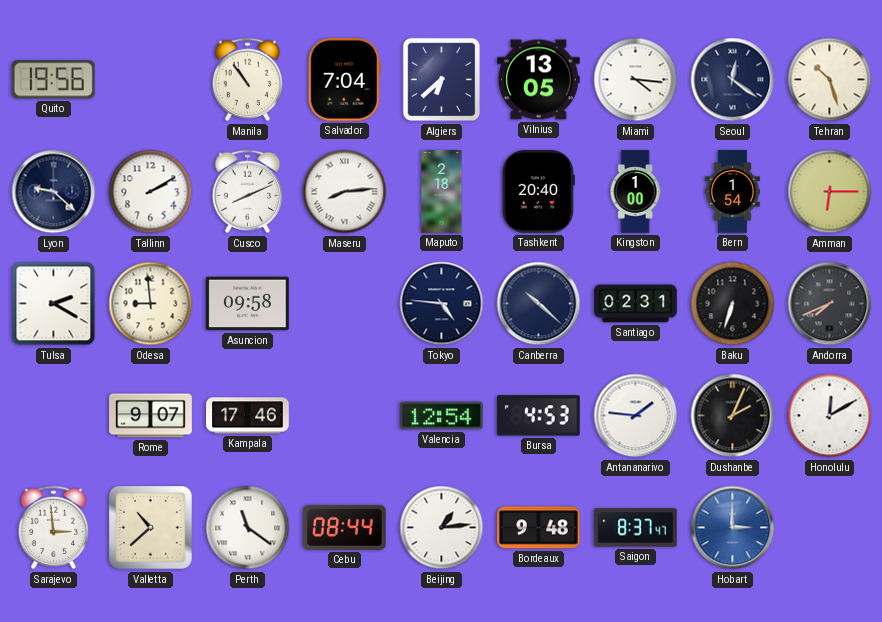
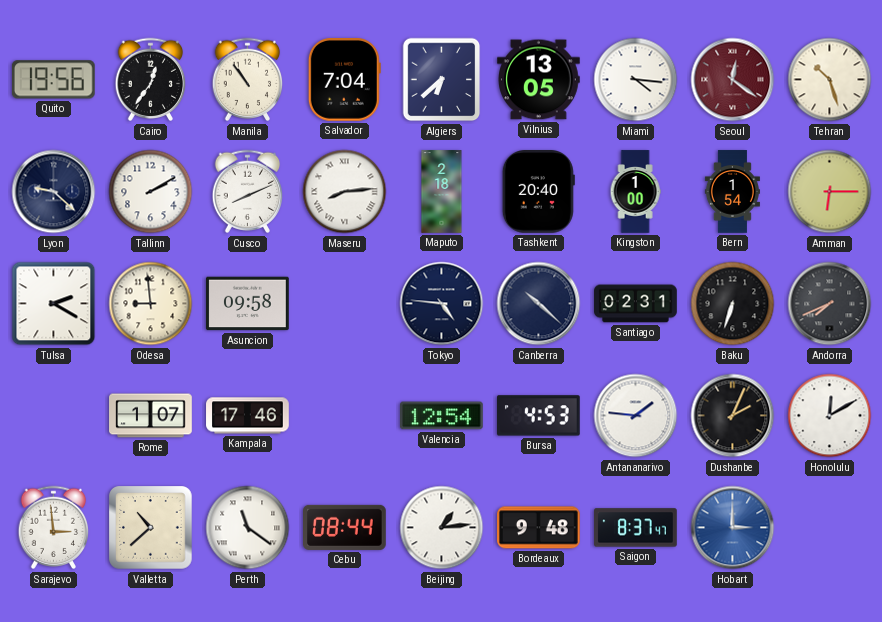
Cairo: none -> 12:36 (151, 80)
Seoul dial: navy -> burgundy (733, 80)
Rome: 9:07 -> 1:07 (151, 416)
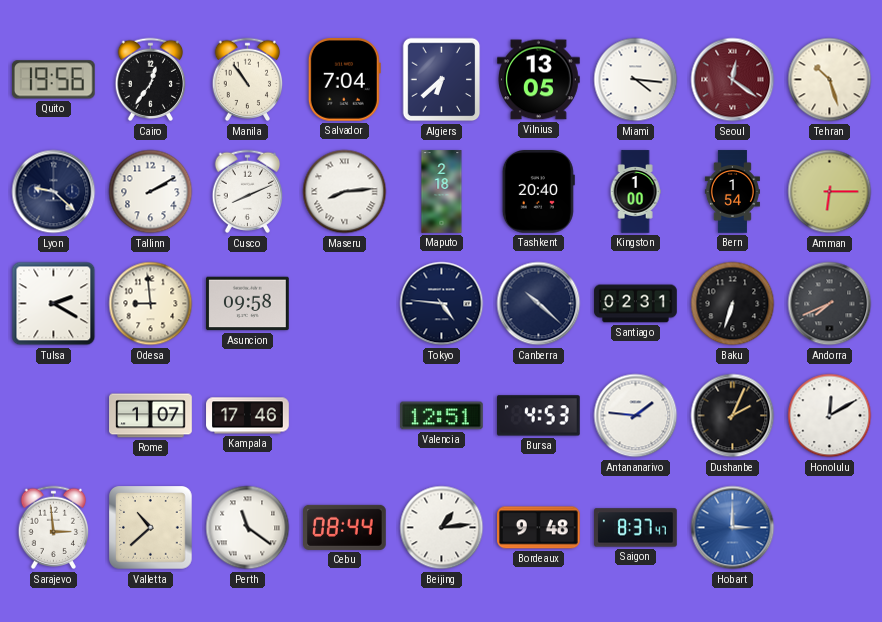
Valencia: 12:54 -> 12:51 (442, 416)
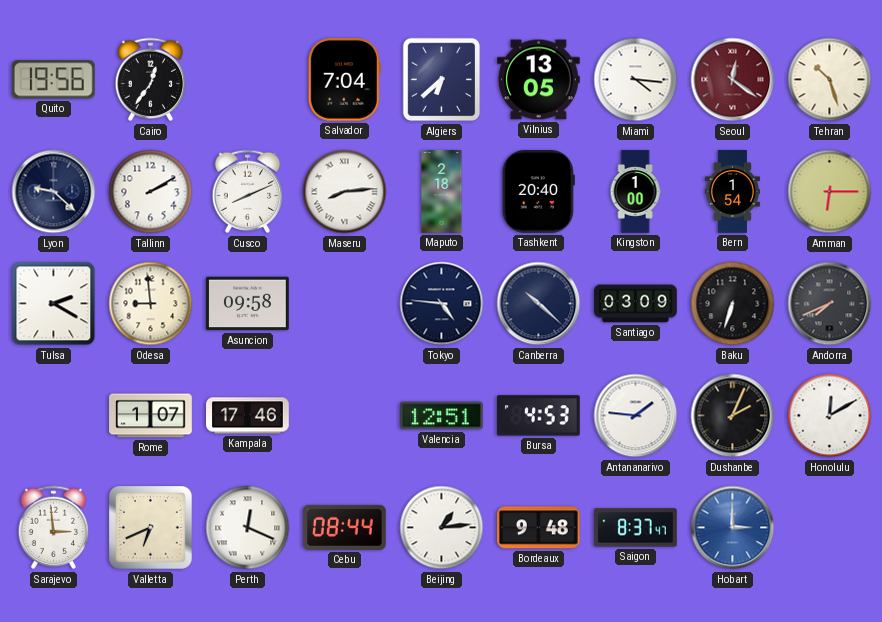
Manila: 10:54 -> none (248, 80)
Santiago: 02:31 -> 03:09 (636, 304)
Valletta: 10:38 -> 6:41 (151, 528)
Perth: 11:21 -> 12:19 (248, 528)
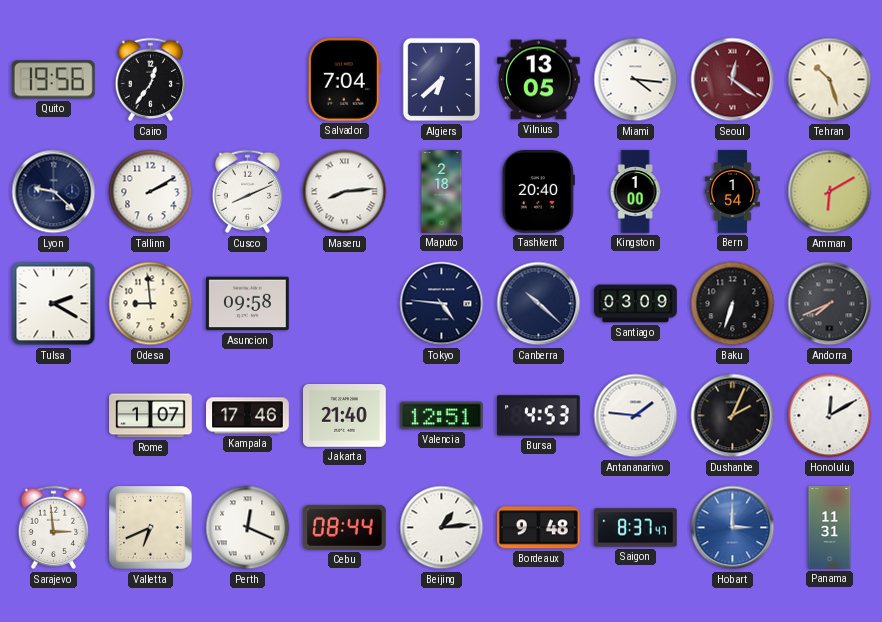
Amman: 6:15 -> 6:10 (830, 192)
Jakarta: none -> 21:40 (345, 416)
Panama: none -> 11:31 (830, 528)
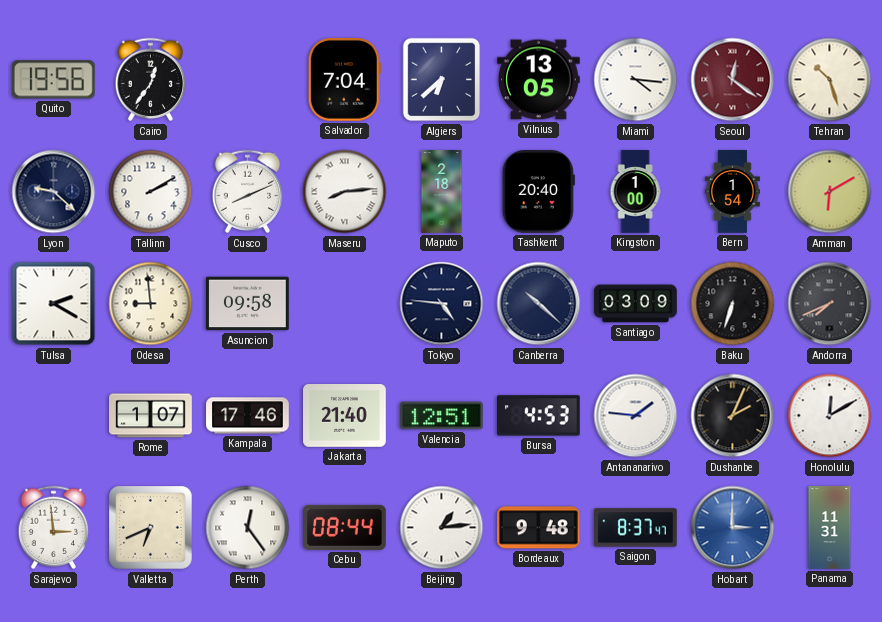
Perth: 12:19 -> 12:24 (248, 528)
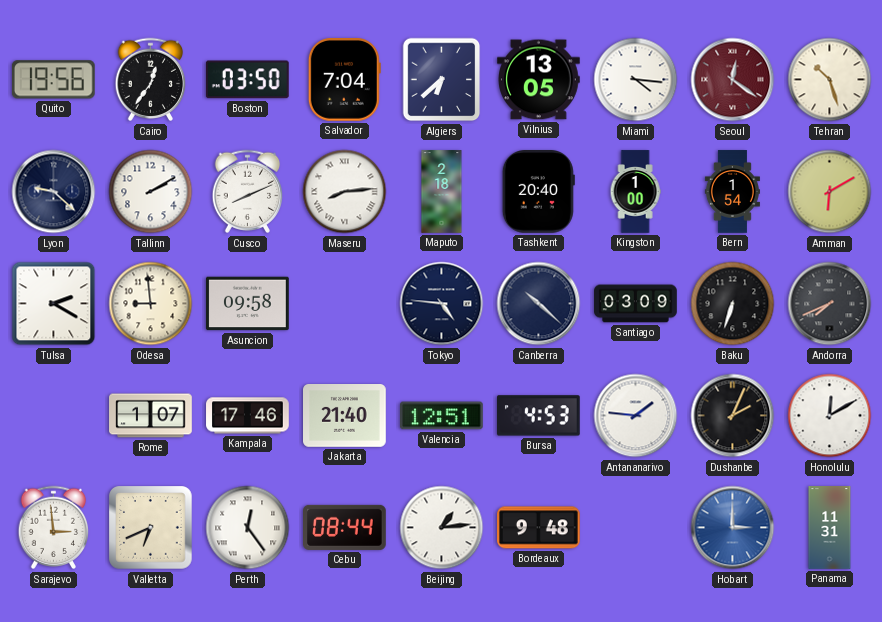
Boston: none -> 03:50 (247, 80)
Saigon: 8:37 -> none (636, 528)
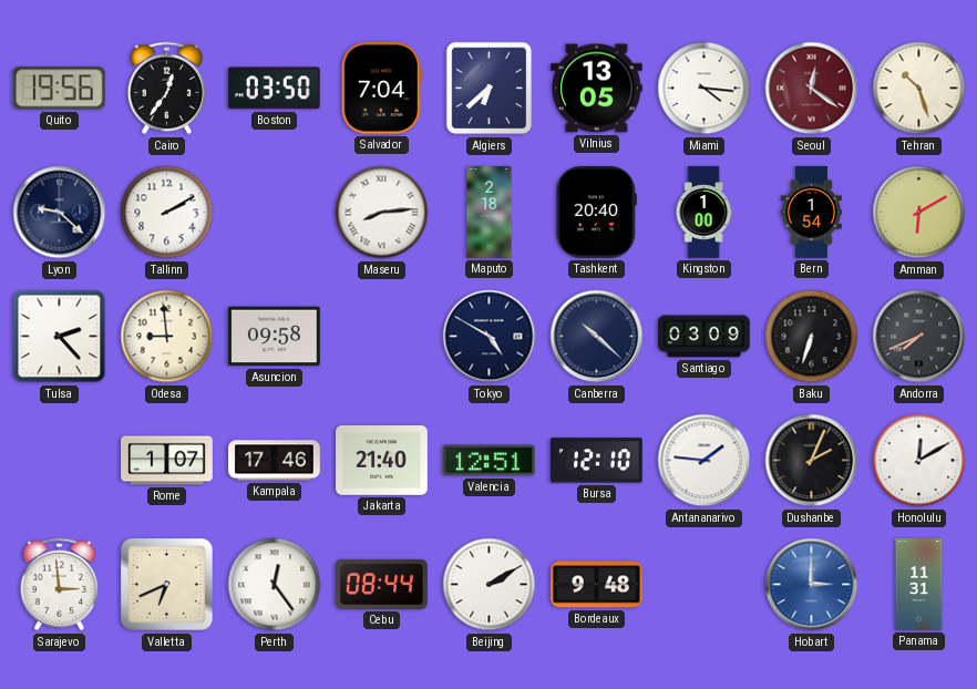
Cusco: 8:11 -> none (248, 192)
Tulsa: 2:20 -> 2:23 (60, 337)
Tokyo: 4:46 -> 4:50 (490, 337)
Bursa: 4:53 -> 12:10 (597, 461)
Beijing: 1:14 -> 2:10 (490, 585)
